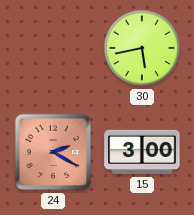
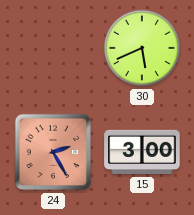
30: 5:43 -> 5:41 (142, 48)
24: 2:20 -> 2:25 (53, 152)
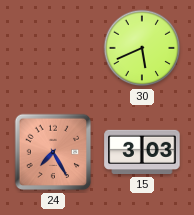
24: 2:25 -> 7:25 (53, 152)
15: 3:00 -> 3:03 (142, 152)
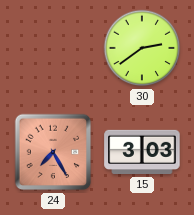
30: 5:41 -> 2:39 (142, 48)
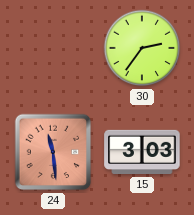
30: 2:39 -> 2:36 (142, 48)
24: 7:25 -> 11:29 (53, 152)
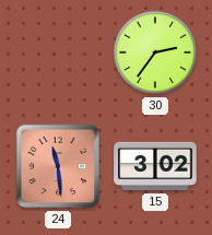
15: 3:03 -> 3:02 (155, 166)
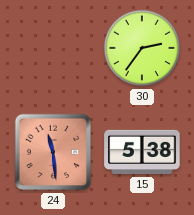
15: 3:02 -> 5:38 (142, 152)
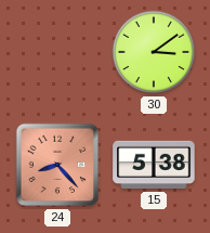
30: 2:36 -> 3:09 (154, 52)
24: 11:29 -> 8:23 (57, 165)
